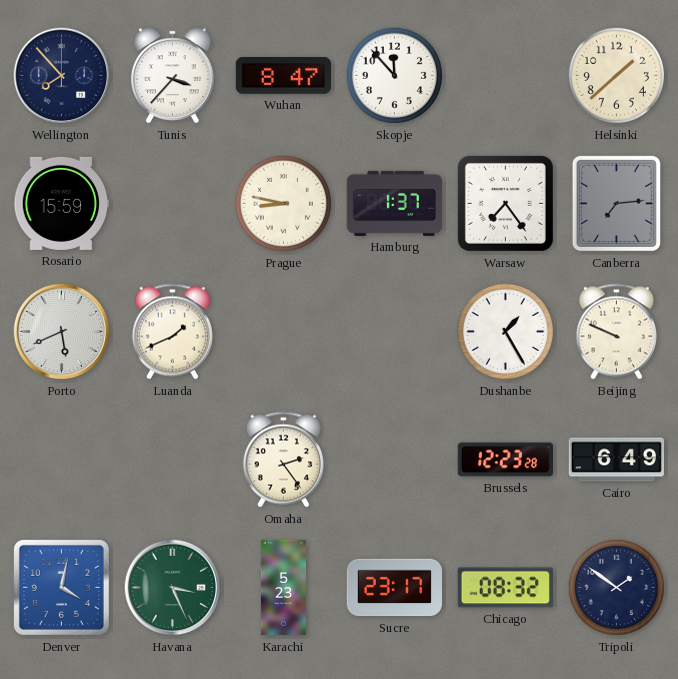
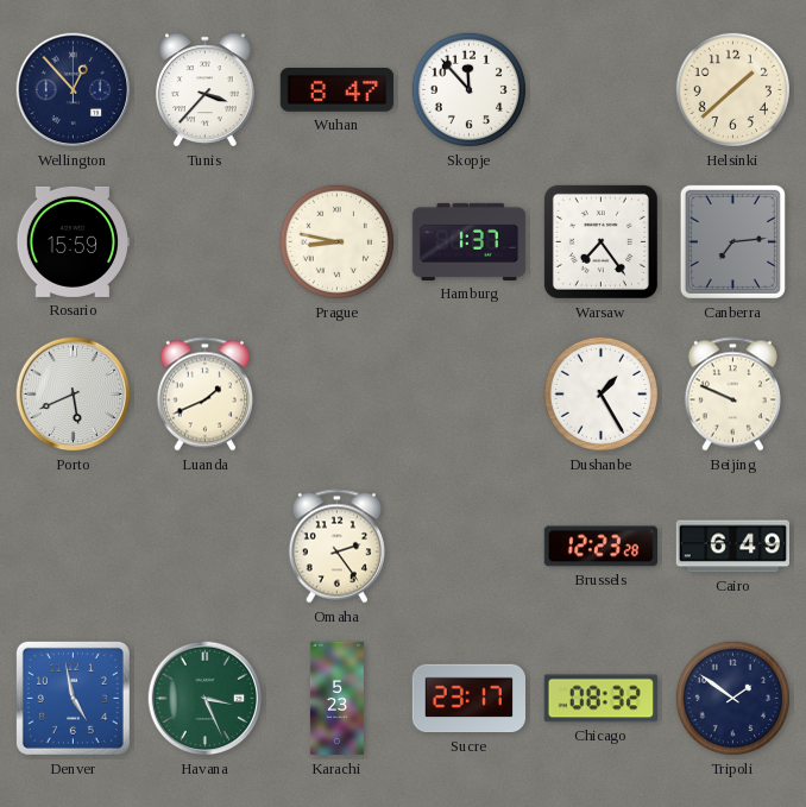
Wellington: 7:53 -> 12:53 (74, 90)
Denver: 4:02 -> 4:58 (73, 698)
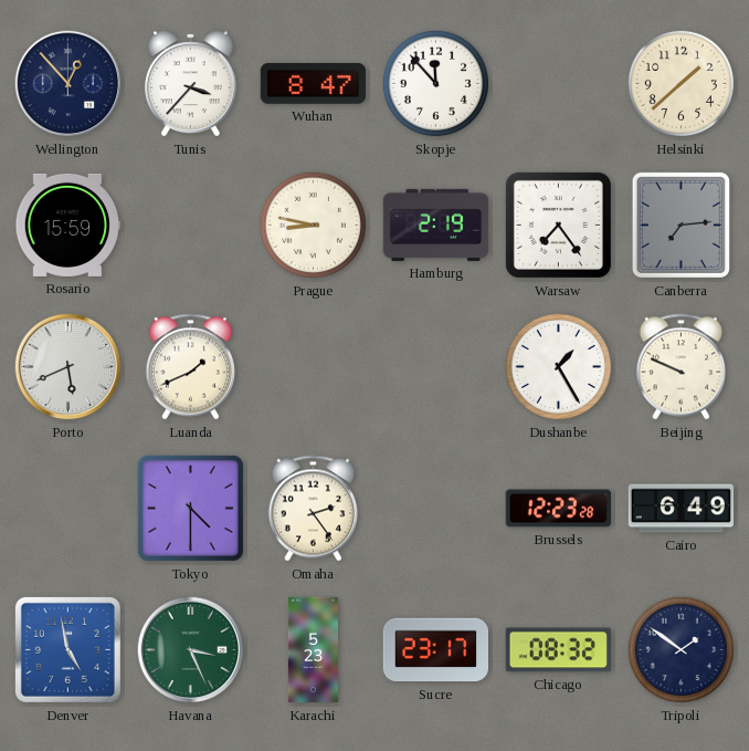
Hamburg: 1:37 -> 2:19 (436, 225)
Tokyo: none -> 4:30 (190, 508)
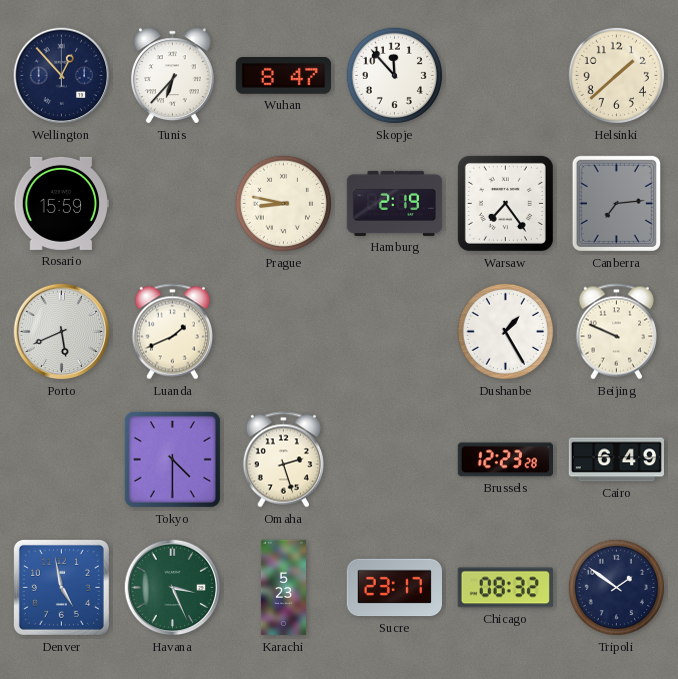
Tunis: 3:37 -> 6:37 (172, 76)
Omaha: 2:24 -> 2:27 (283, 460)
